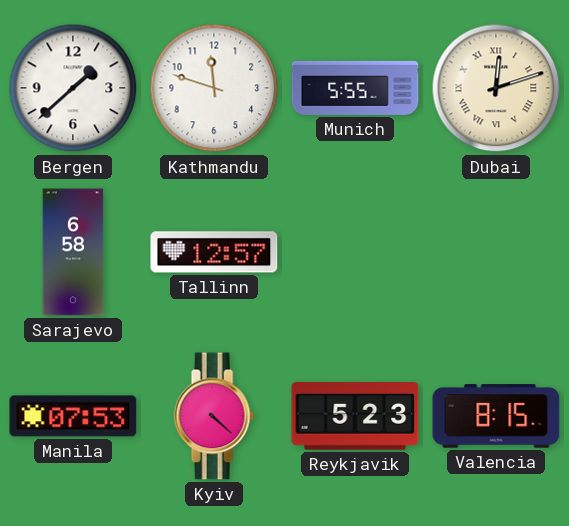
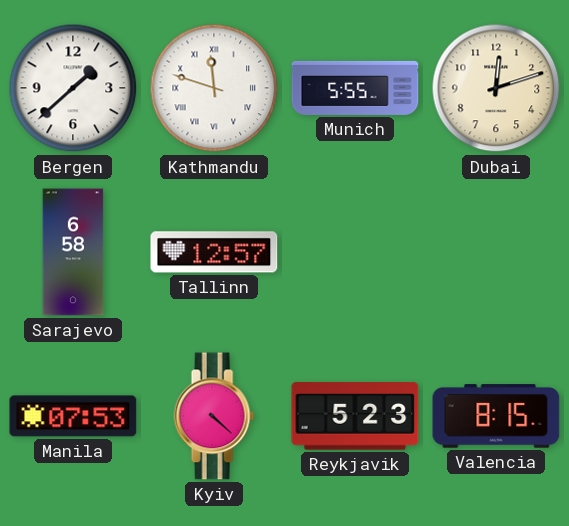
Kathmandu numerals: Arabic -> Roman (214, 88)
Dubai numerals: Roman -> Arabic (496, 88)
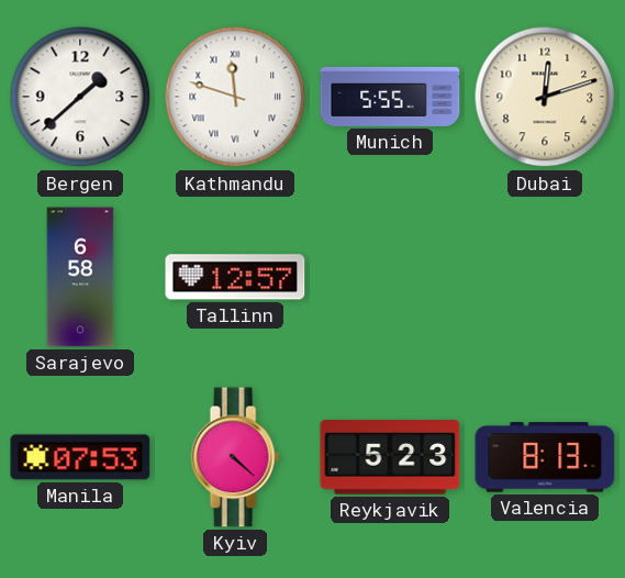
Valencia: 8:15 -> 8:13 (545, 457)
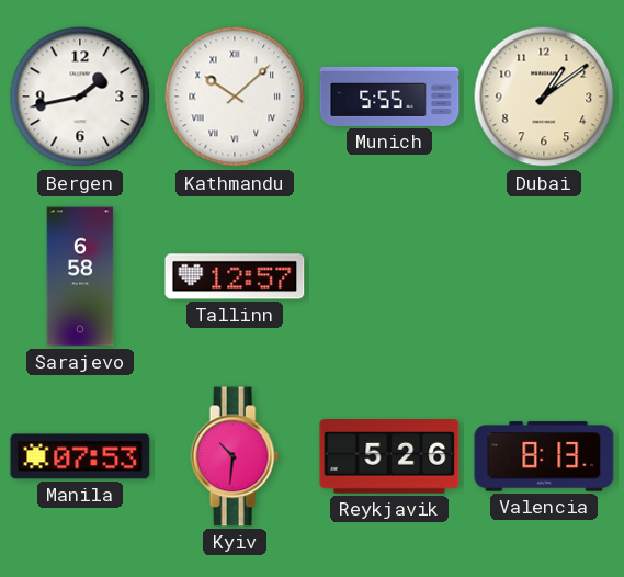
Bergen: 1:38 -> 1:43 (80, 97)
Kathmandu: 11:48 -> 10:08 (235, 97)
Dubai: 12:12 -> 1:09 (544, 97)
Kyiv: 4:22 -> 10:31 (235, 456)
Reykjavik: 5:23 -> 5:26 (389, 456)
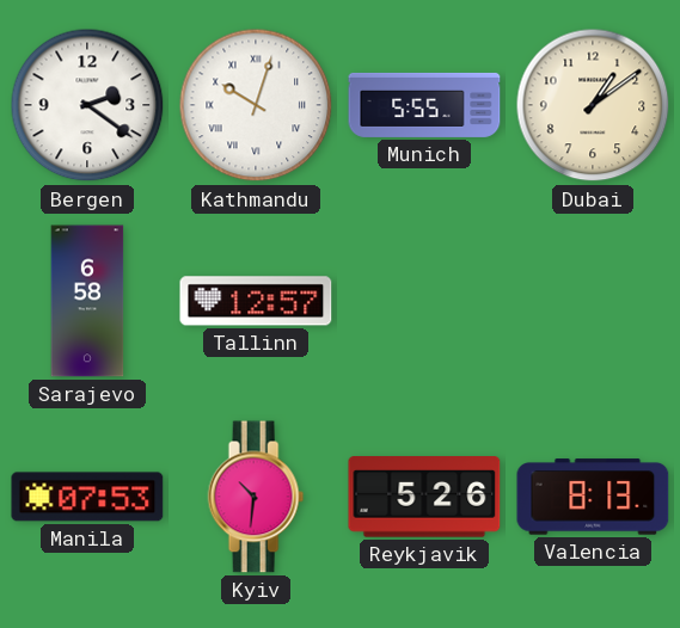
Bergen: 1:43 -> 2:21 (87, 105)
Kathmandu: 10:08 -> 10:03 (256, 105)
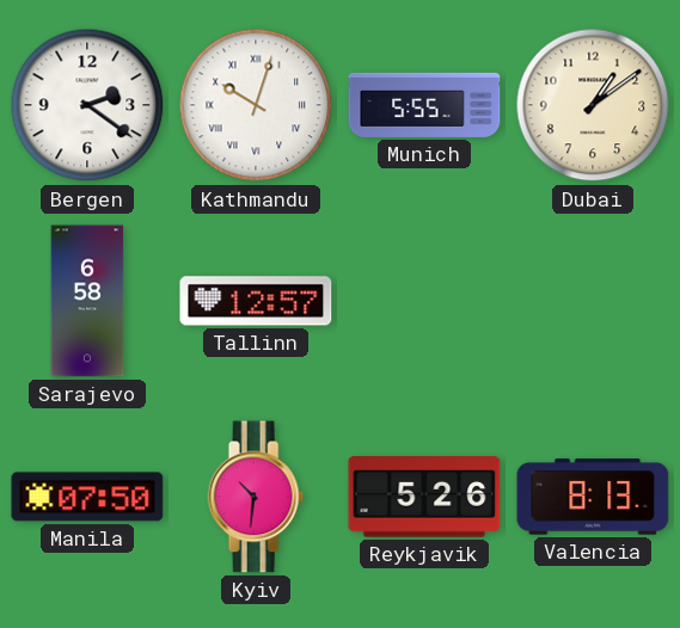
Manila: 07:53 -> 07:50 (87, 497)
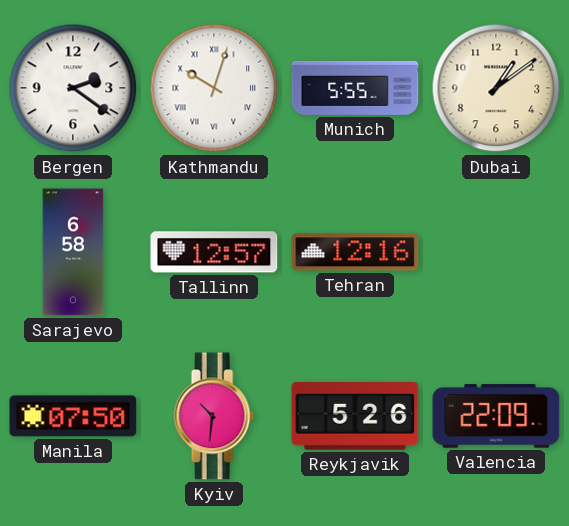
Tehran: none -> 12:16 (355, 252)
Valencia: 8:13 -> 22:09 (496, 416)
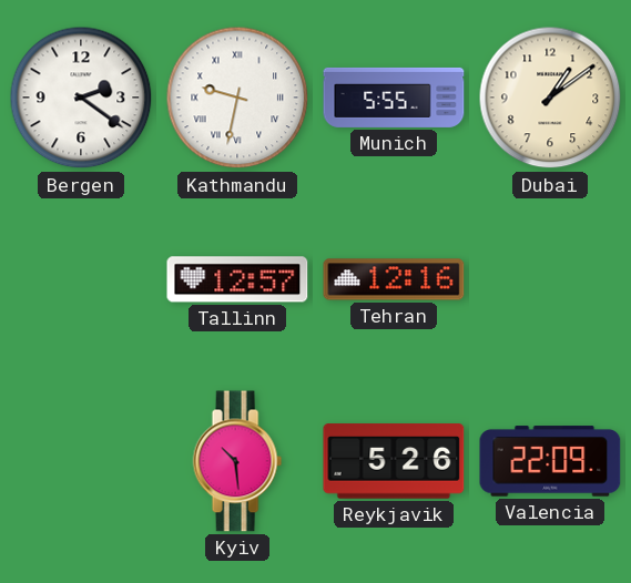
Kathmandu: 10:03 -> 9:32 (237, 98)
Sarajevo: 6:58 -> none (73, 252)
Manila: 07:50 -> none (73, 416)
Kyiv: 10:31 -> 10:29 (237, 461)
